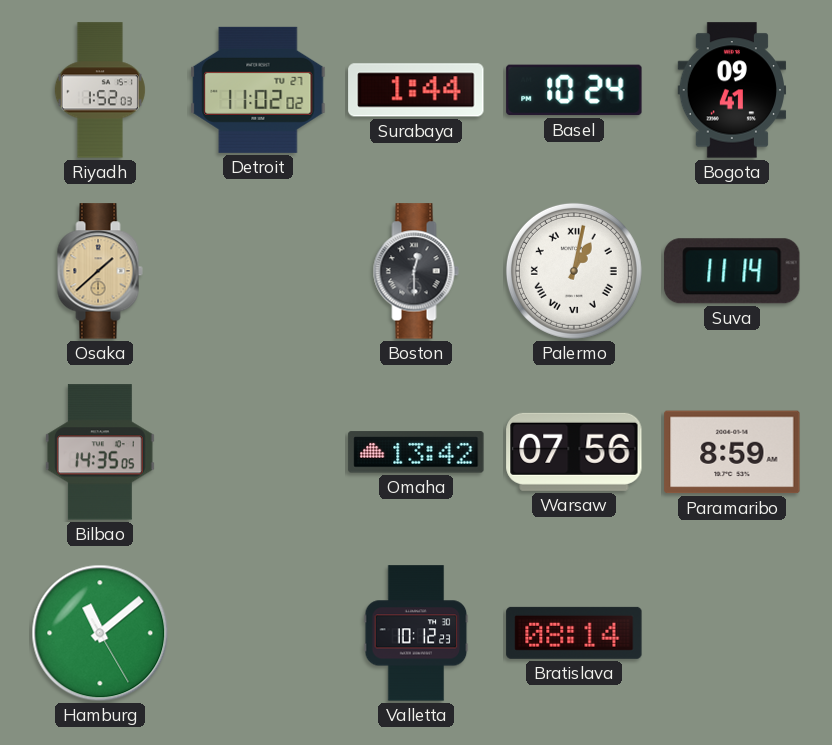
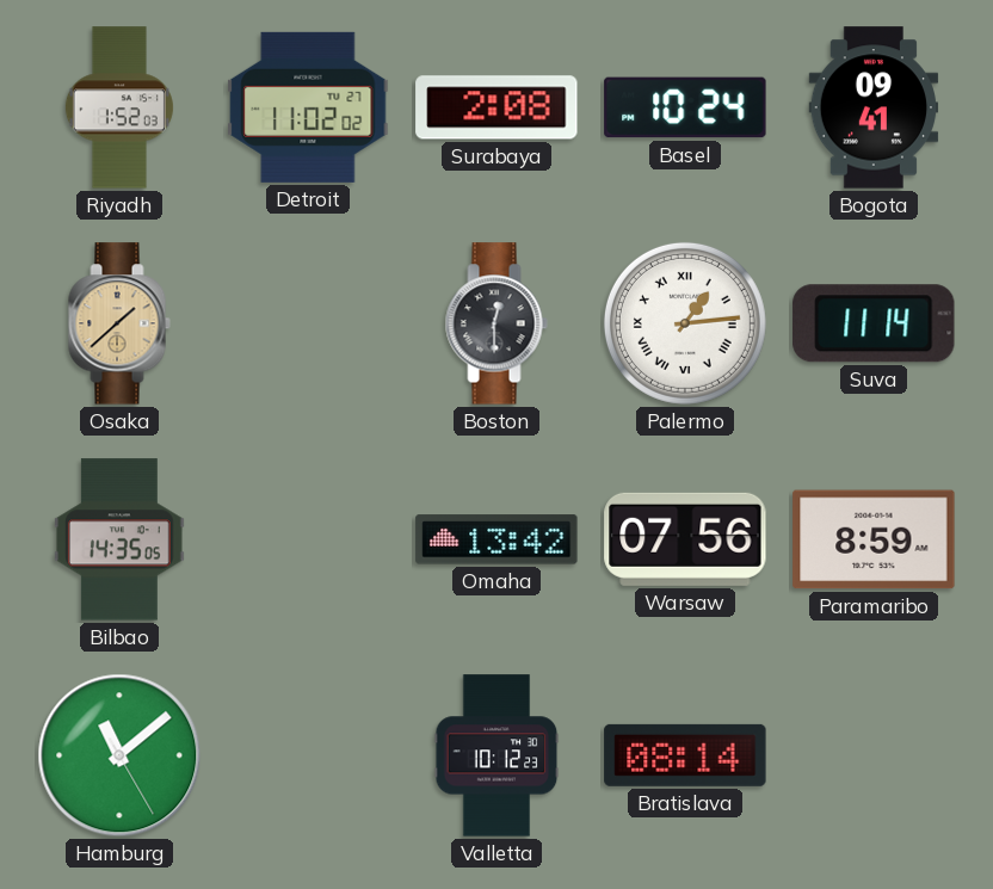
Surabaya: 1:44 -> 2:08 (496, 107)
Palermo: 1:02 -> 1:14 (685, 323)
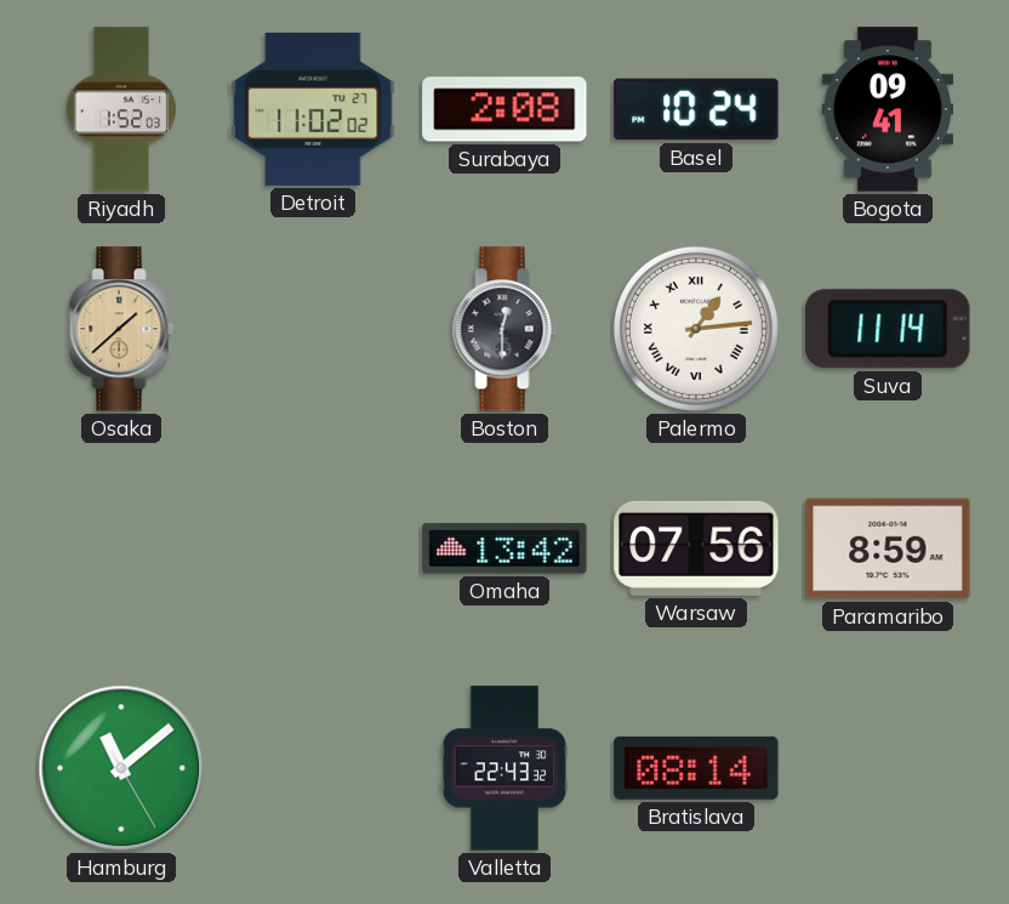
Bilbao: 14:35 -> none (119, 539)
Valletta: 10:12 -> 22:43 (504, 768)
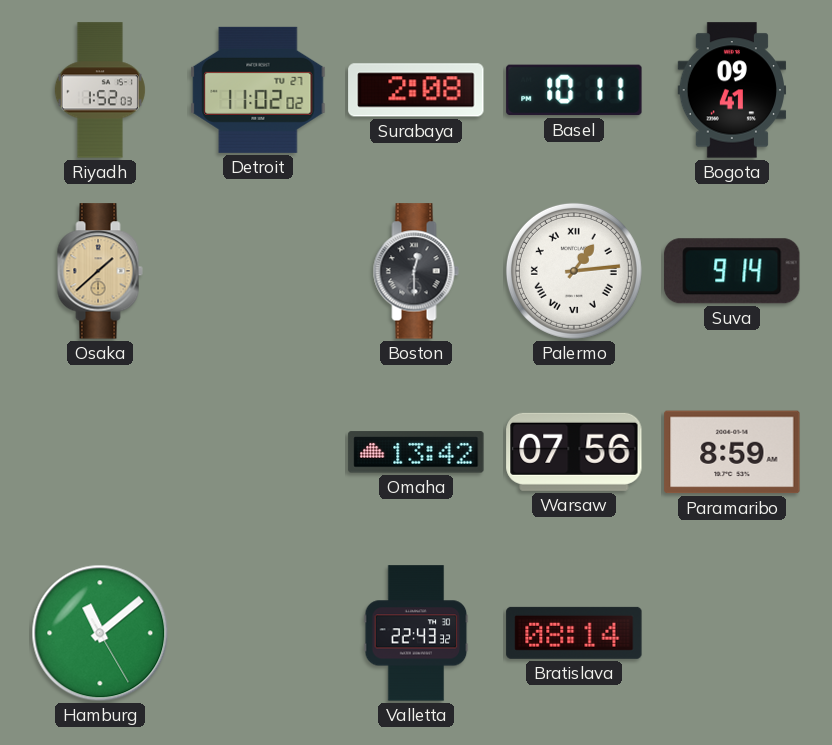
Basel: 10:24 -> 10:11 (574, 90)
Suva: 11:14 -> 9:14 (732, 271)
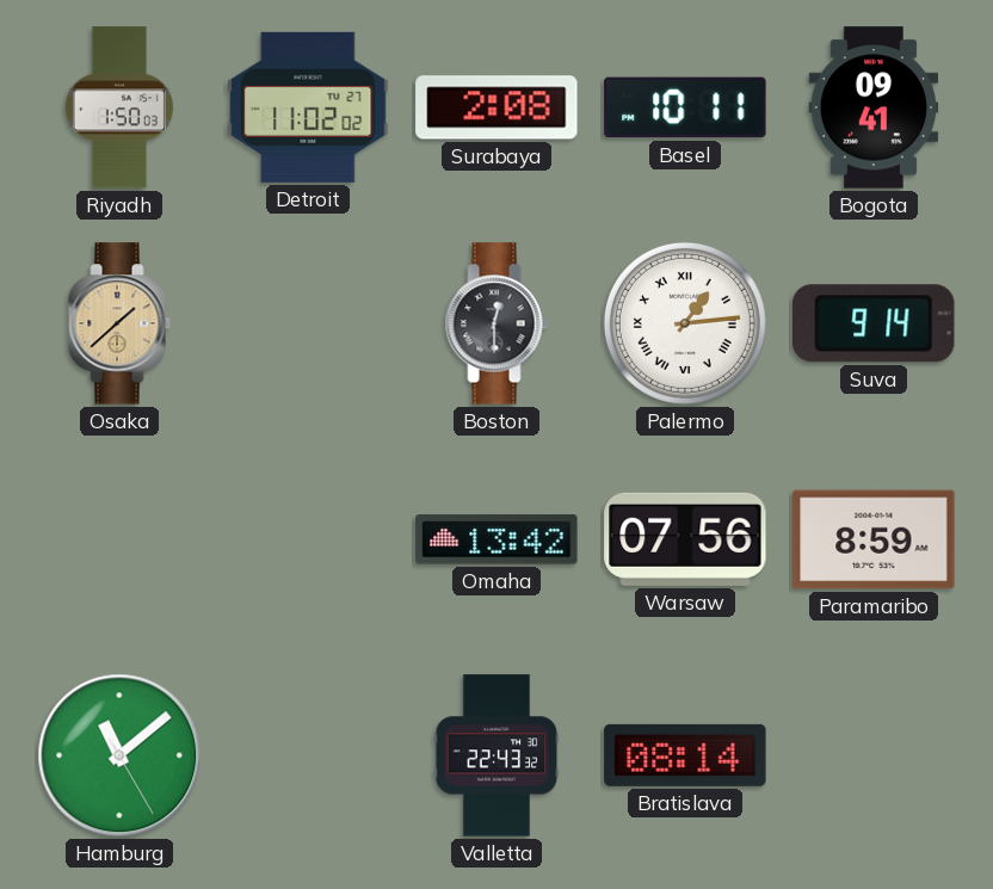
Riyadh: 1:52 -> 1:50 (119, 107)
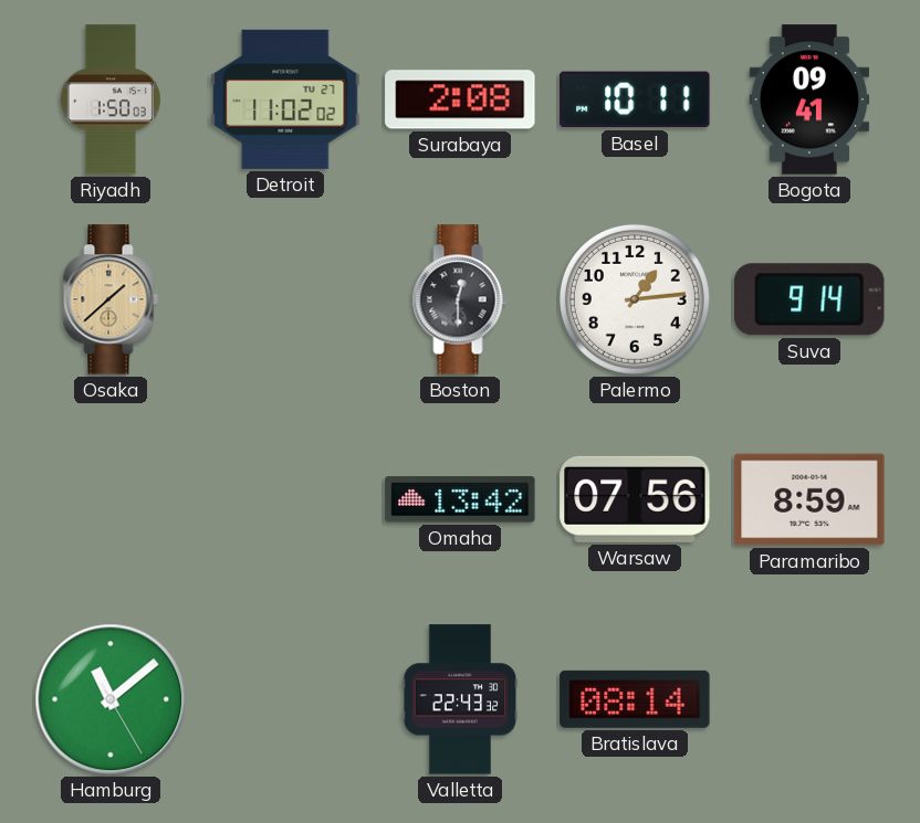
Palermo numerals: Roman -> Arabic (635, 299)
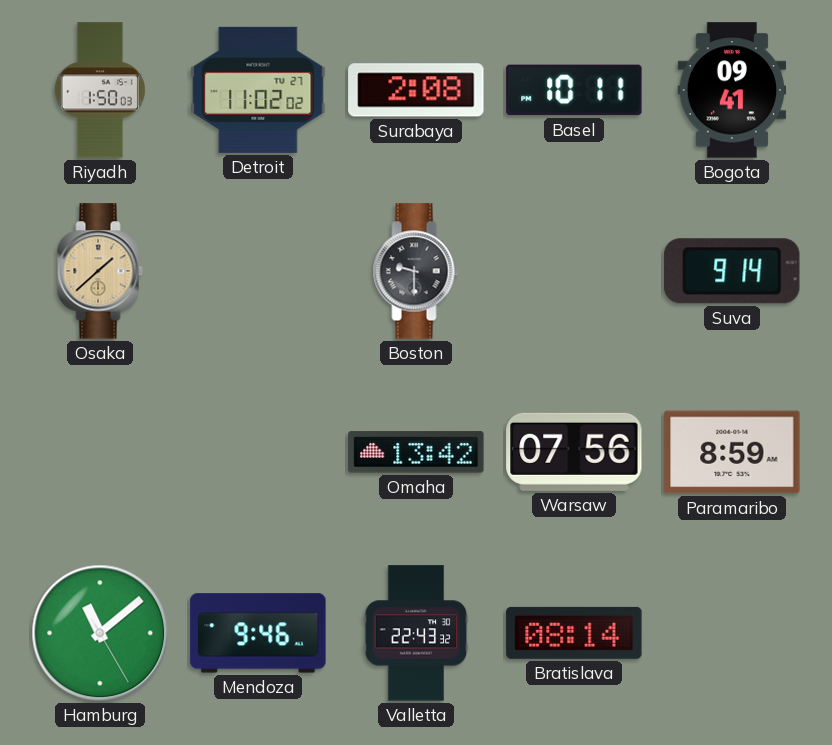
Boston: 12:30 -> 9:30 (416, 271)
Palermo: 1:14 -> none (635, 299)
Mendoza: none -> 9:46 (258, 633)
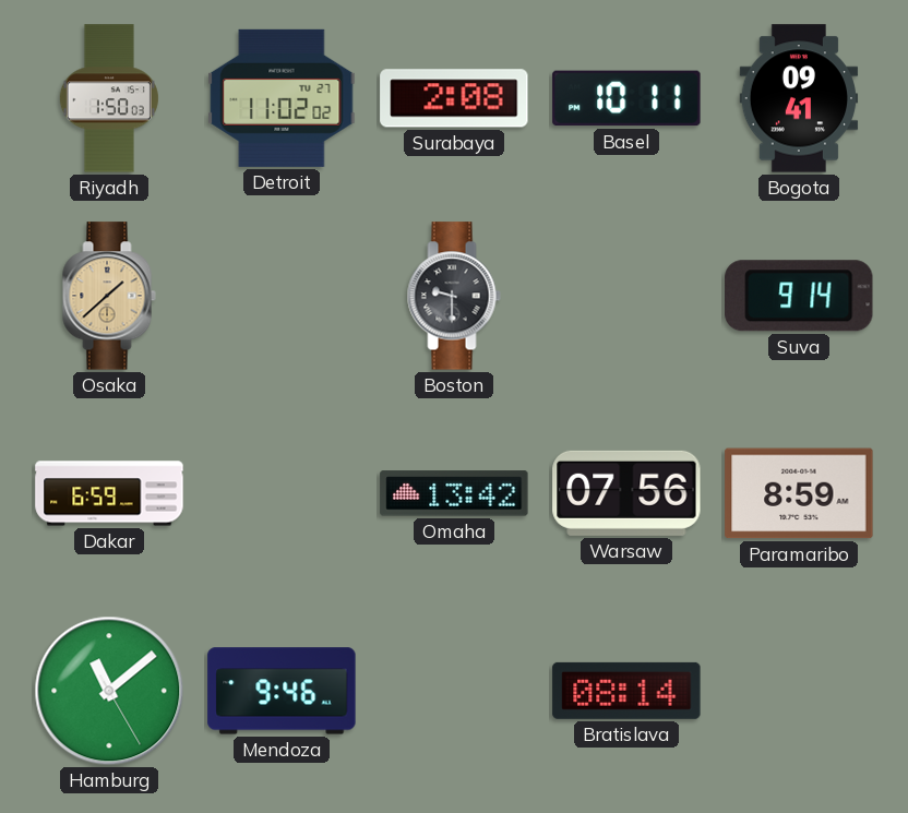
Dakar: none -> 6:59 (109, 493)
Valletta: 22:43 -> none (416, 633)
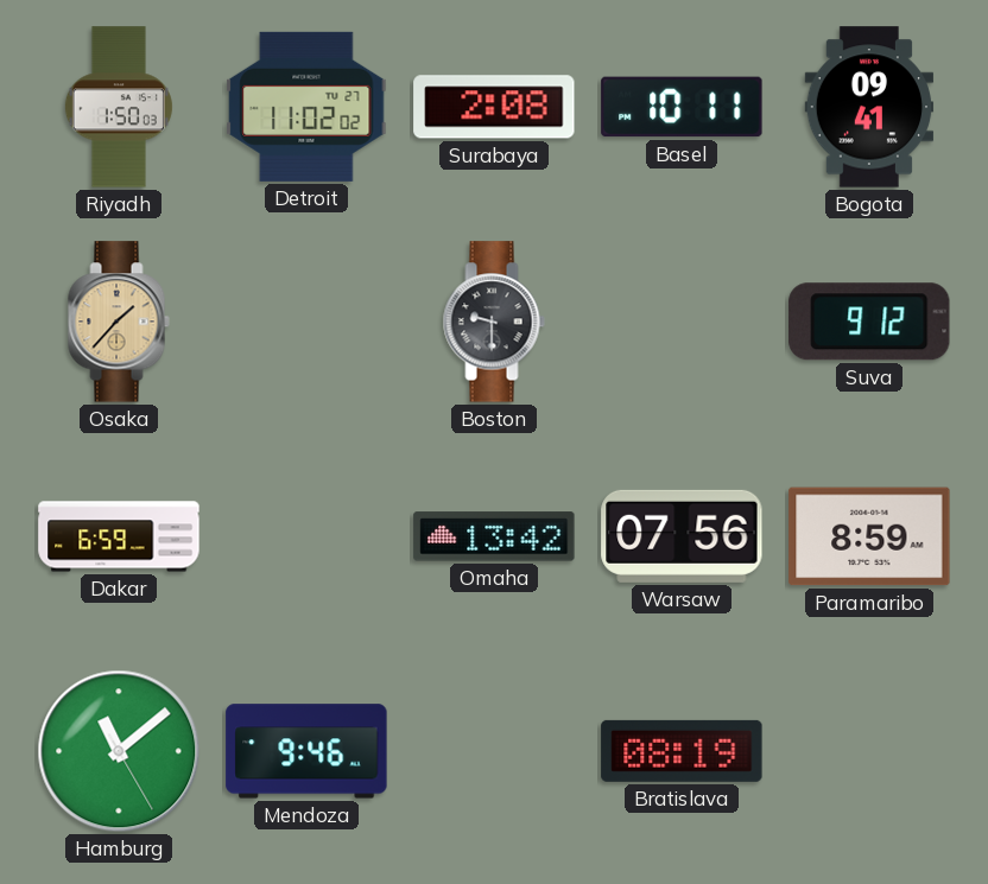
Osaka: 1:38 -> 1:37 (119, 322)
Suva: 9:14 -> 9:12 (869, 322)
Bratislava: 08:14 -> 08:19 (682, 751)
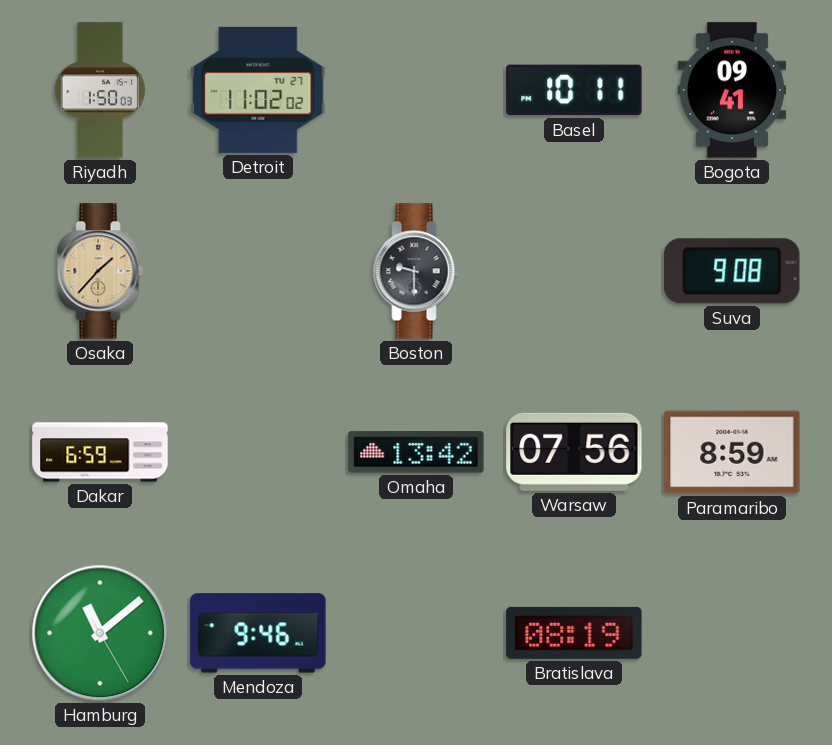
Surabaya: 2:08 -> none (494, 107)
Suva: 9:12 -> 9:08 (732, 271)
